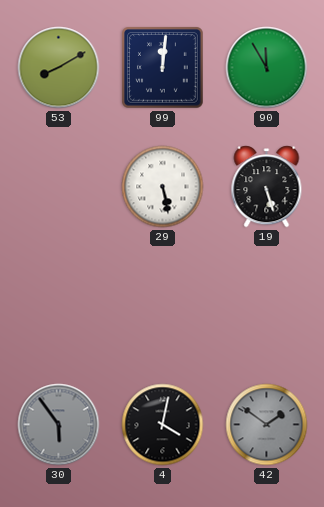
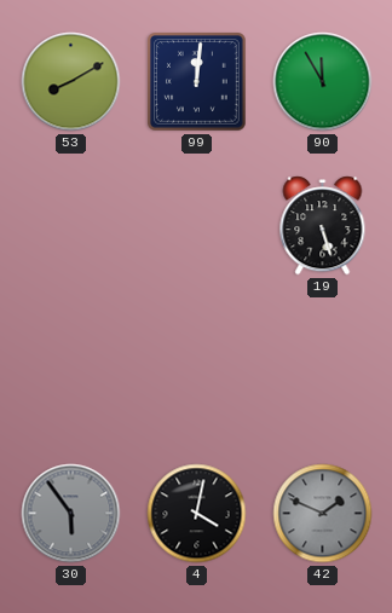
29: 5:28 -> none (163, 187)
42: 1:51 -> 1:49 (323, 514)
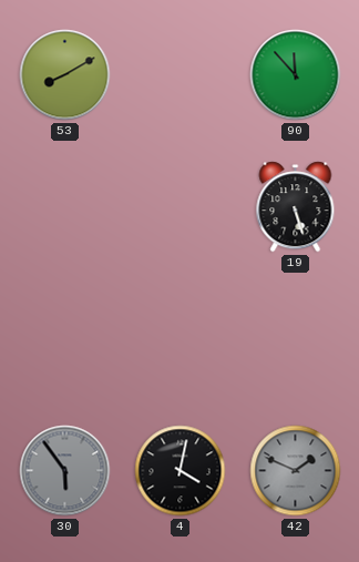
99: 12:01 -> none (197, 82)
90: 11:55 -> 11:53 (296, 75)
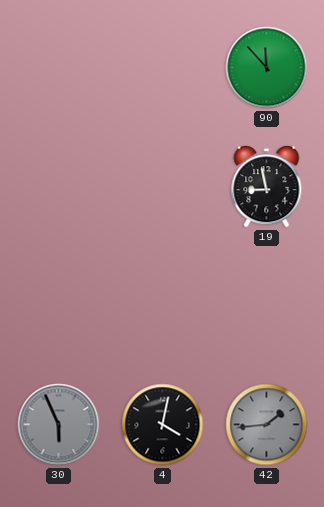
53: 8:10 -> none (65, 75)
19: 5:27 -> 8:58 (267, 187)
30: 5:54 -> 5:56 (59, 425)
42: 1:49 -> 1:44 (267, 425)
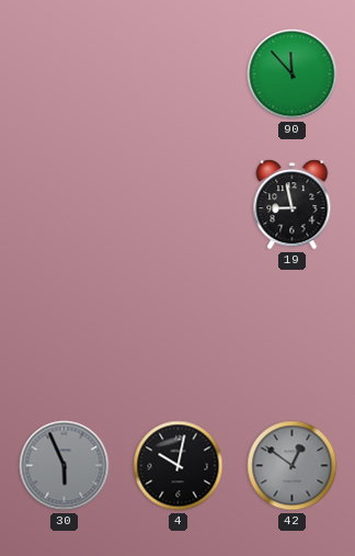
4: 4:02 -> 10:02 (179, 466)
42: 1:44 -> 12:51 (293, 466)
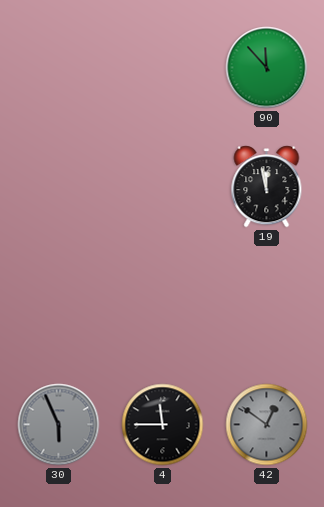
19: 8:58 -> 11:58 (267, 187)
4: 10:02 -> 11:45 (163, 425)
